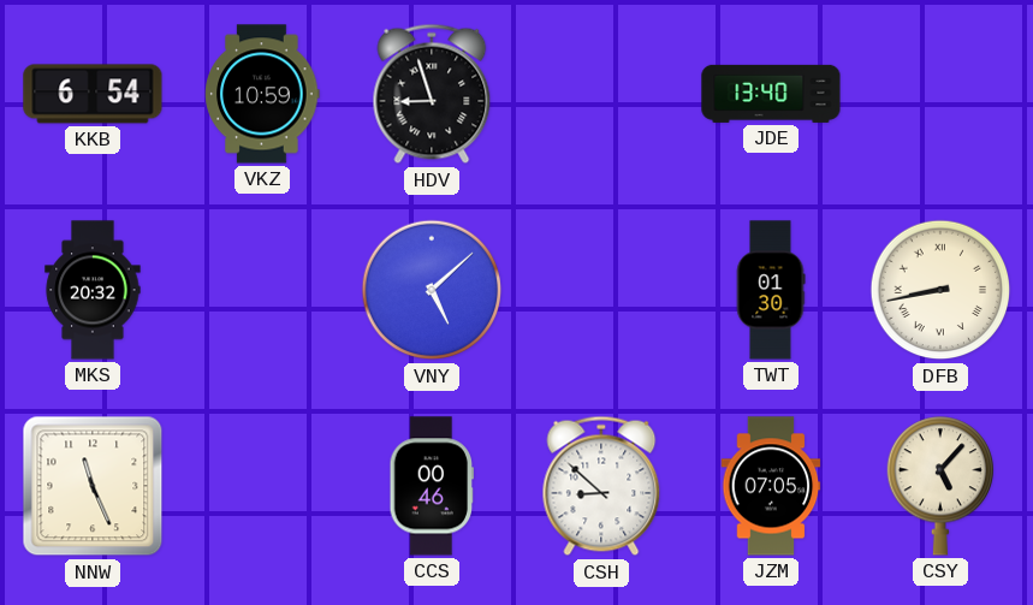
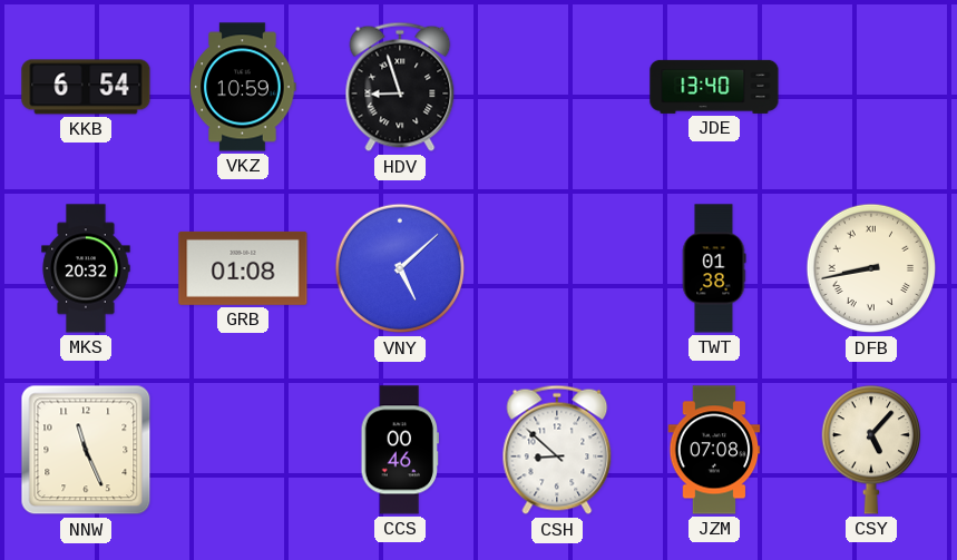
GRB: none -> 01:08 (243, 268)
TWT: 01:30 -> 01:38 (714, 268)
JZM: 07:05 -> 07:08 (714, 450)
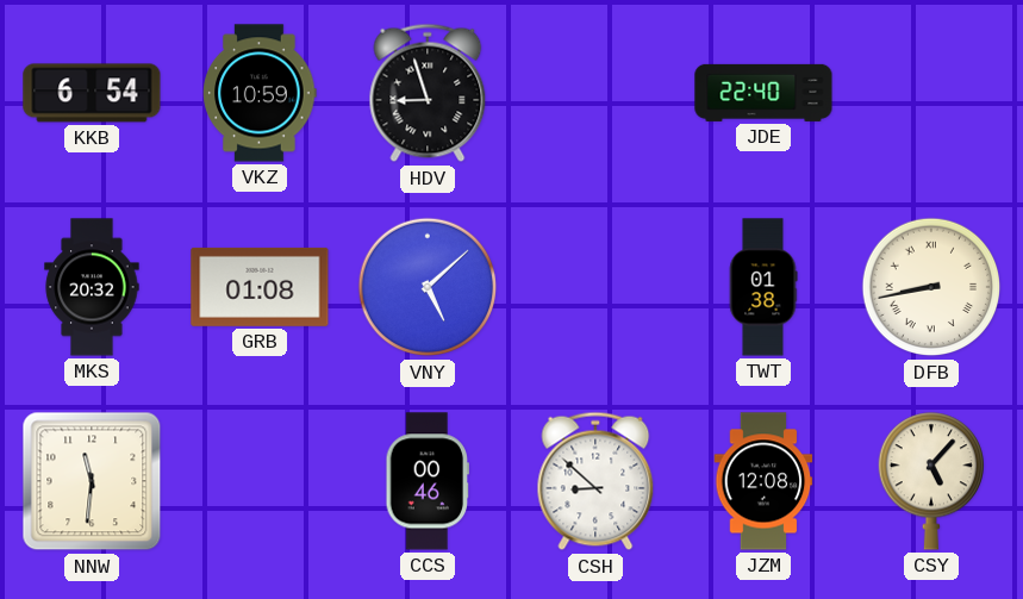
JDE: 13:40 -> 22:40 (763, 93)
NNW: 11:26 -> 11:31 (92, 481)
JZM: 07:08 -> 12:08 (763, 481)
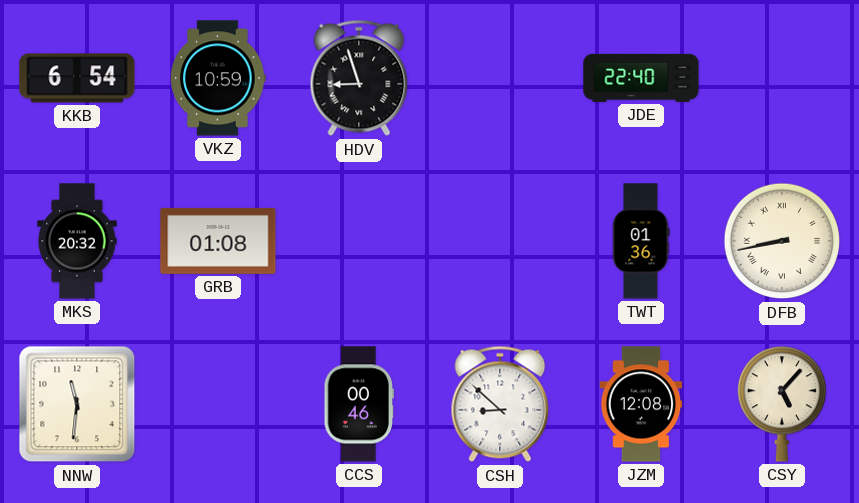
VNY: 5:08 -> none (428, 287)
TWT: 01:38 -> 01:36 (641, 241)
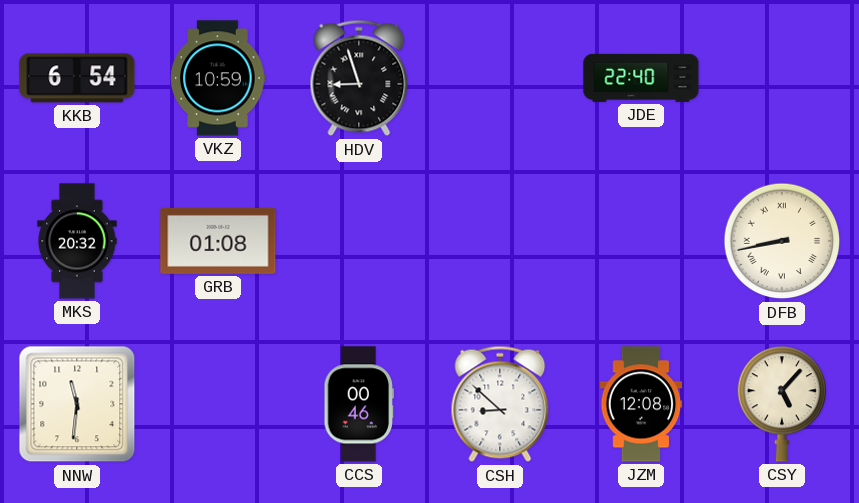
TWT: 01:36 -> none (641, 241)
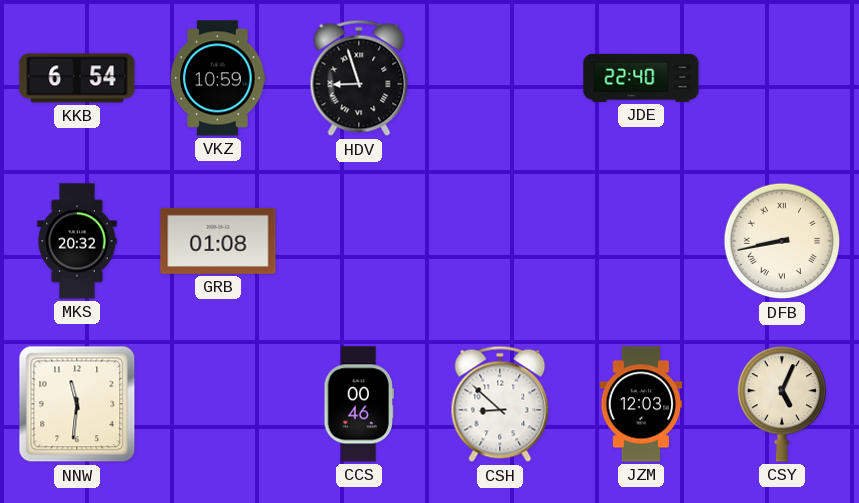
JZM: 12:08 -> 12:03 (641, 404)
CSY: 5:07 -> 5:04 (781, 404)
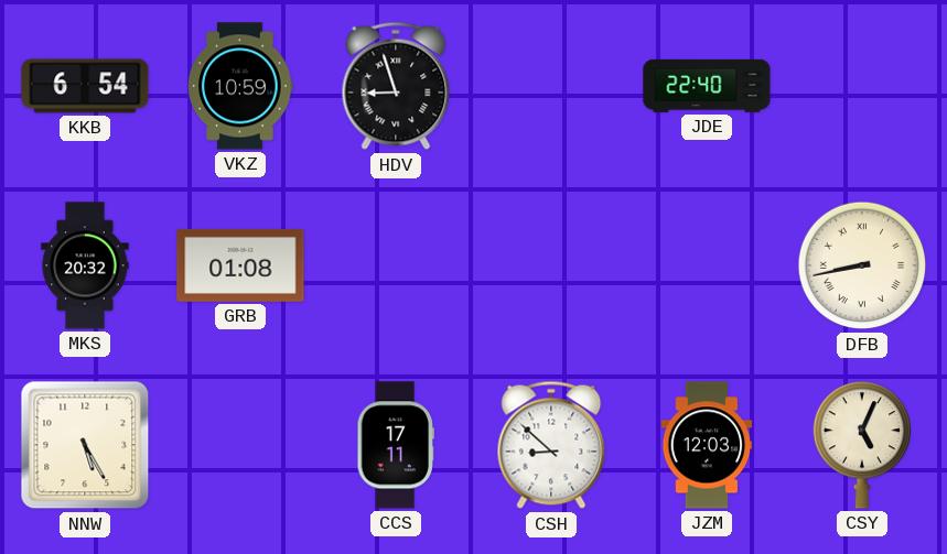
NNW: 11:31 -> 5:25 (85, 445)
CCS: 00:46 -> 17:11 (396, 445)
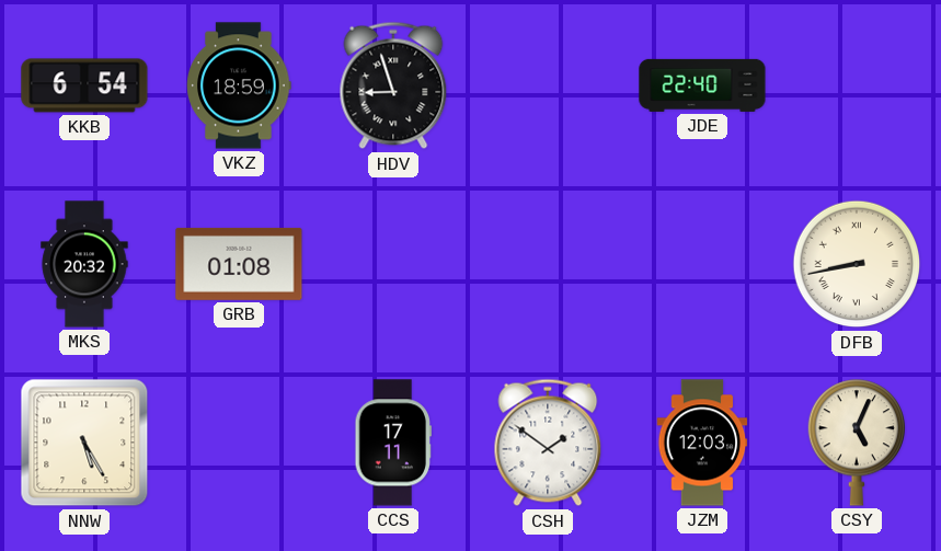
VKZ: 10:59 -> 18:59 (239, 85)
CSH: 8:52 -> 1:51 (548, 443)
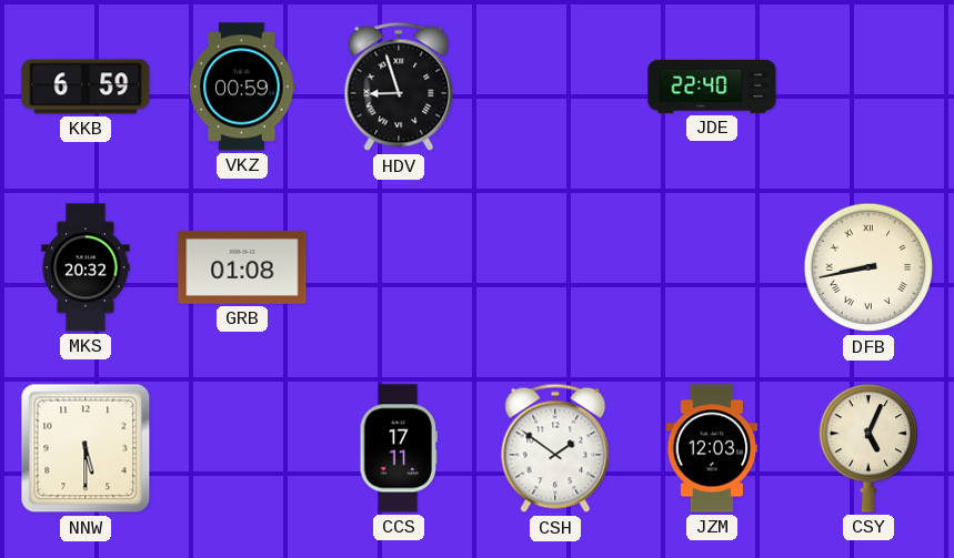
KKB: 6:54 -> 6:59 (86, 87)
VKZ: 18:59 -> 00:59 (242, 87)
NNW: 5:25 -> 5:30 (86, 448)
